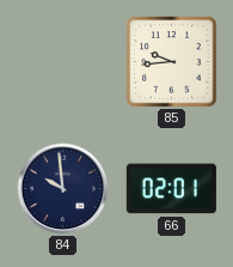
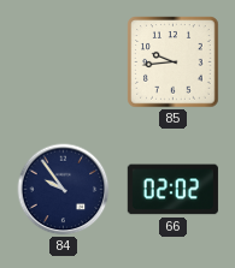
84: 9:59 -> 9:54 (64, 190)
66: 02:01 -> 02:02 (172, 190)
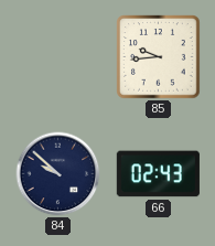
84: 9:54 -> 9:52 (58, 174)
66: 02:02 -> 02:43 (158, 174)
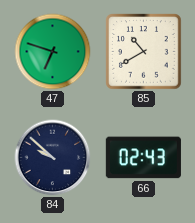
47: none -> 6:48 (53, 52)
85: 9:44 -> 10:40 (144, 52)
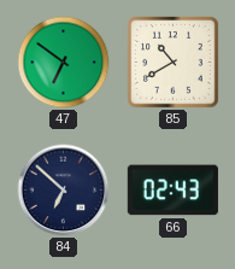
47: 6:48 -> 6:51 (64, 63)
84: 9:52 -> 6:52 (64, 191)
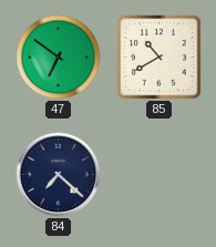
84: 6:52 -> 7:22 (59, 175)
66: 02:43 -> none (172, 191)
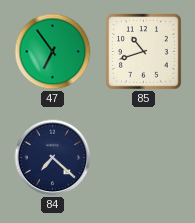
47: 6:51 -> 6:54 (53, 52)
85: 10:40 -> 10:42 (144, 52)
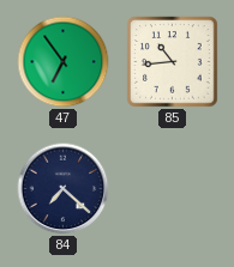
85: 10:42 -> 10:44 (173, 62)
